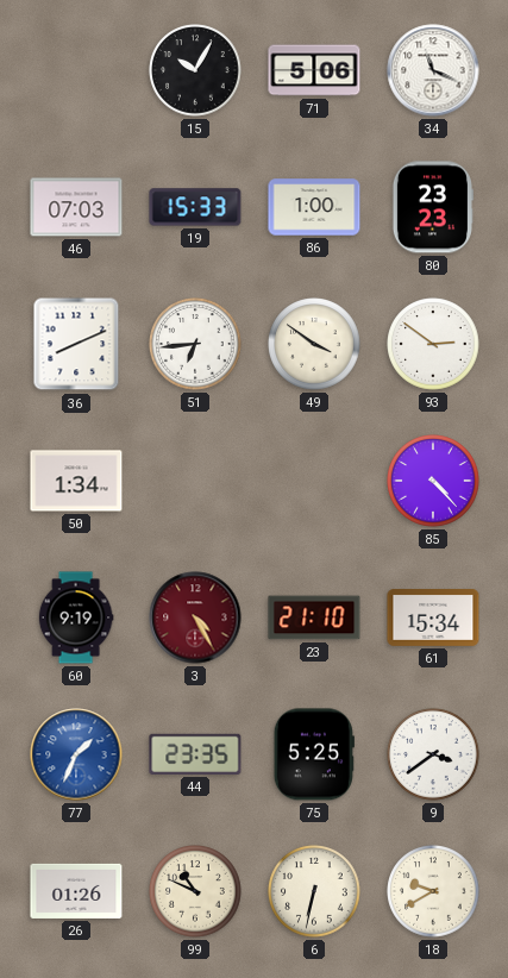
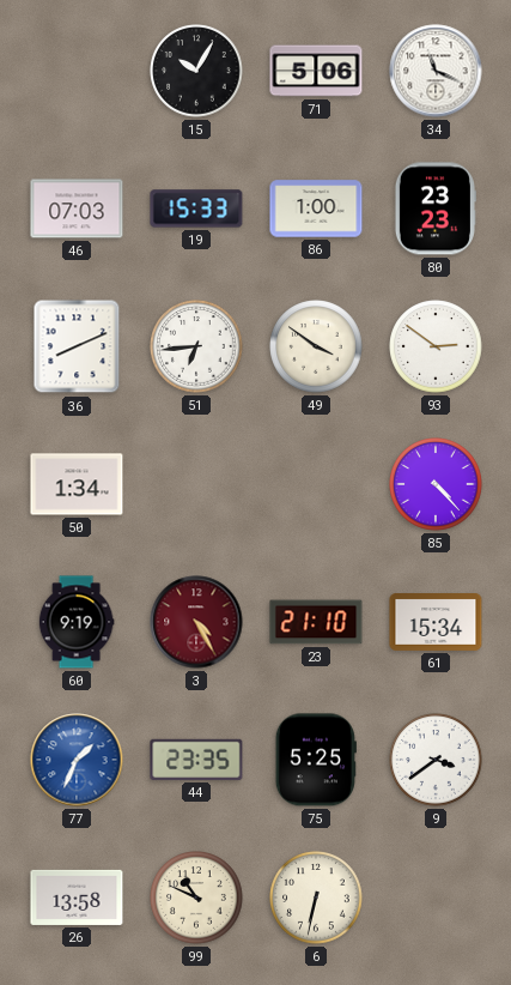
26: 01:26 -> 13:58 (77, 898)
18: 9:40 -> none (433, 891)
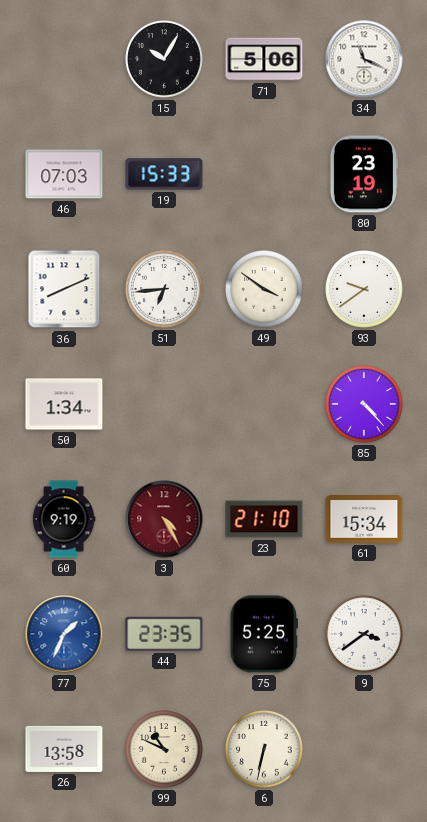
86: 1:00 -> none (316, 209)
80: 23:23 -> 23:19 (363, 174)
93: 2:51 -> 9:39 (364, 289)
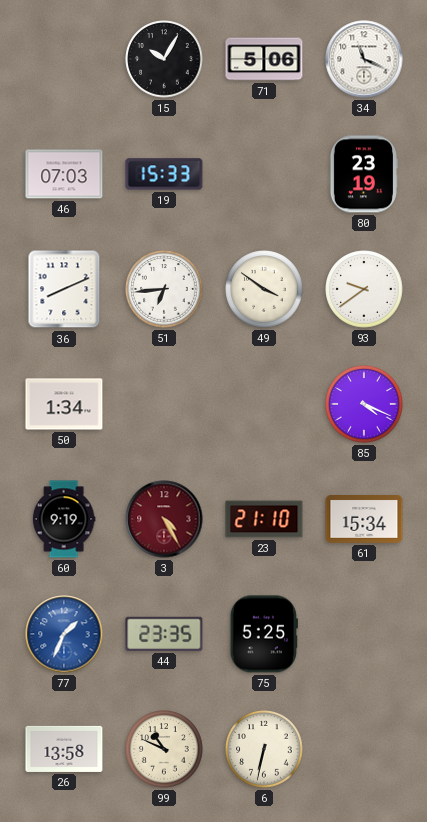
85: 4:23 -> 4:19 (364, 404)
9: 3:39 -> none (364, 634)
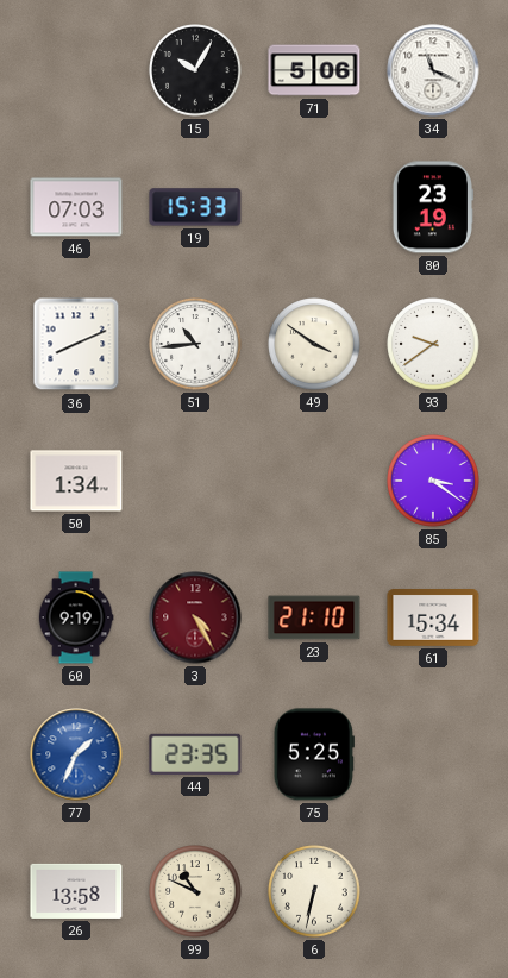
51: 6:44 -> 10:44 (195, 344)
85: 4:19 -> 3:21 (433, 481)
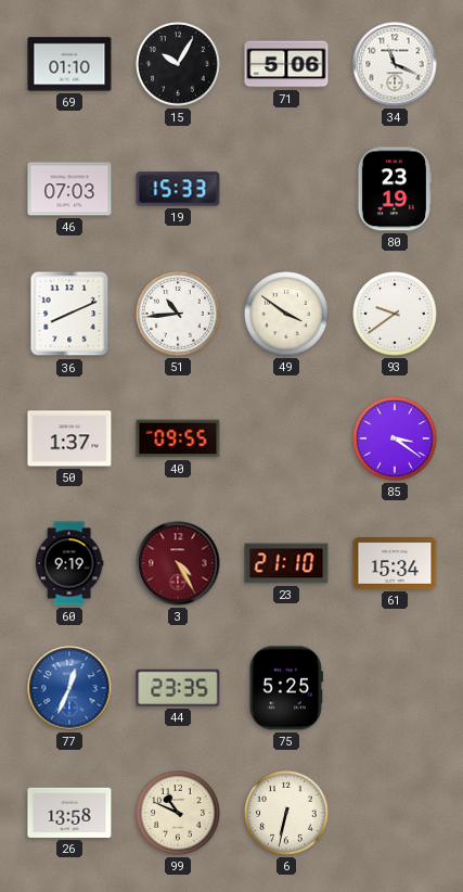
69: none -> 01:10 (69, 64)
50: 1:34 -> 1:37 (69, 438)
40: none -> 09:55 (178, 438)
77: 1:34 -> 12:34 (69, 688)
